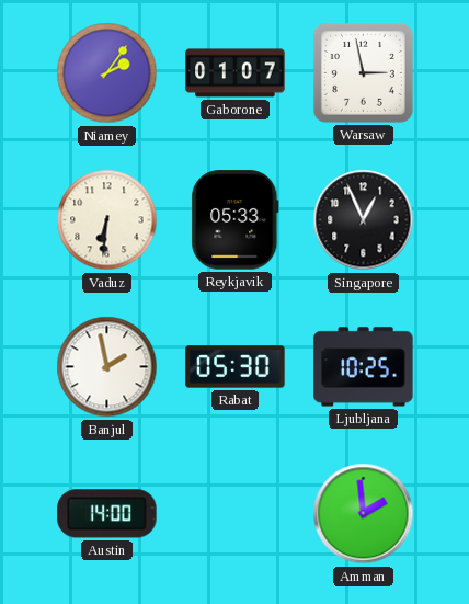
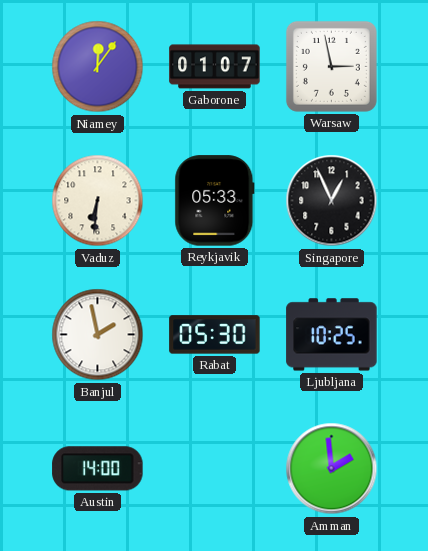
Niamey: 2:06 -> 12:06 (98, 67)
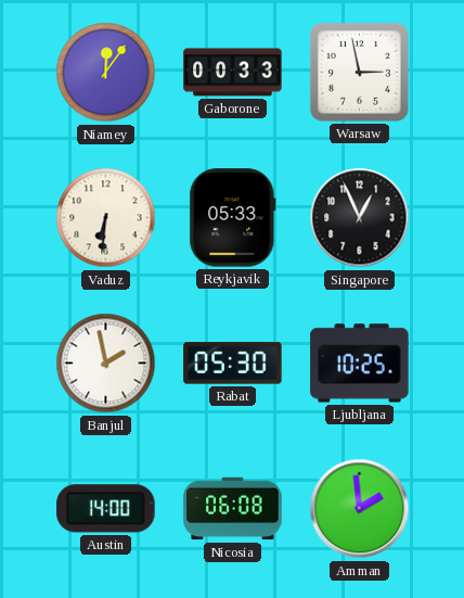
Gaborone: 01:07 -> 00:33 (233, 73)
Nicosia: none -> 06:08 (233, 509)
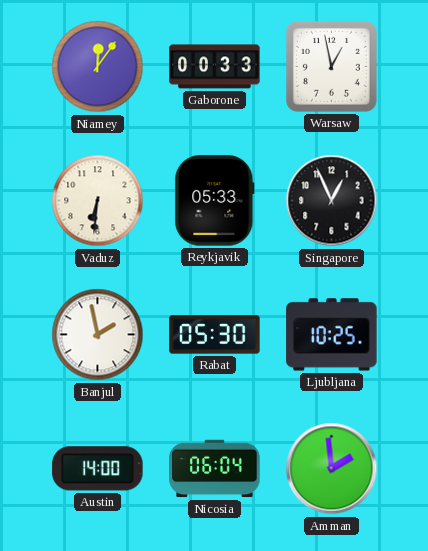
Warsaw: 2:58 -> 12:58 (331, 66)
Nicosia: 06:08 -> 06:04 (215, 469)
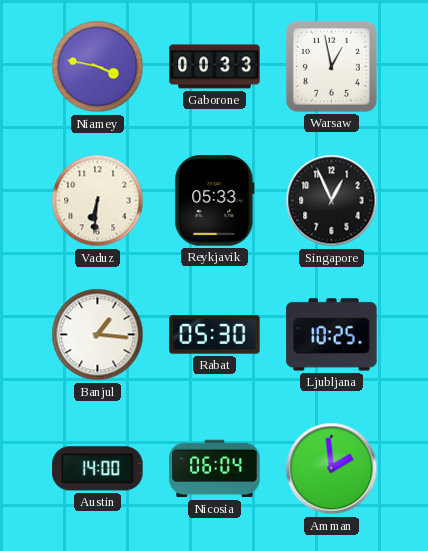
Niamey: 12:06 -> 3:47 (98, 67)
Banjul: 1:58 -> 1:16 (98, 335)
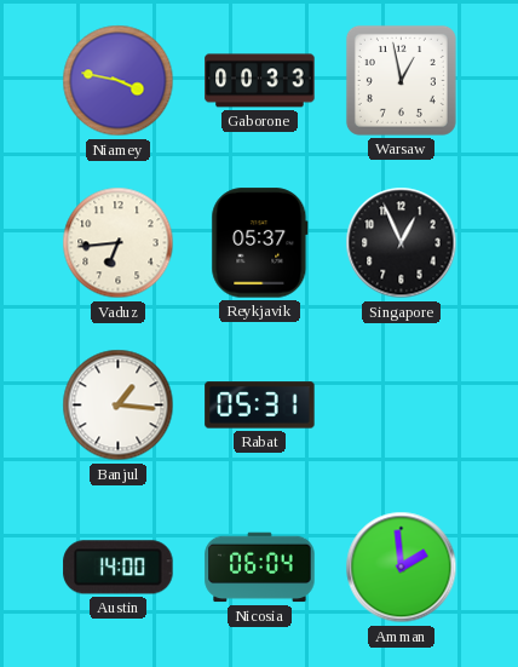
Vaduz: 6:31 -> 6:44 (119, 243)
Reykjavik: 05:33 -> 05:37 (260, 243)
Rabat: 05:30 -> 05:31 (260, 406)
Ljubljana: 10:25 -> none (332, 335)
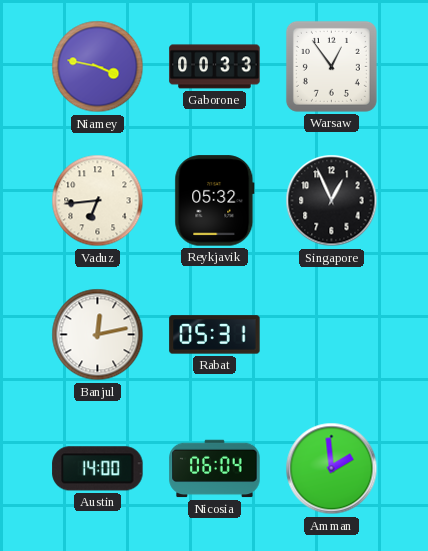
Warsaw: 12:58 -> 12:54 (331, 66)
Reykjavik: 05:37 -> 05:32 (215, 201)
Banjul: 1:16 -> 12:13 (98, 335)
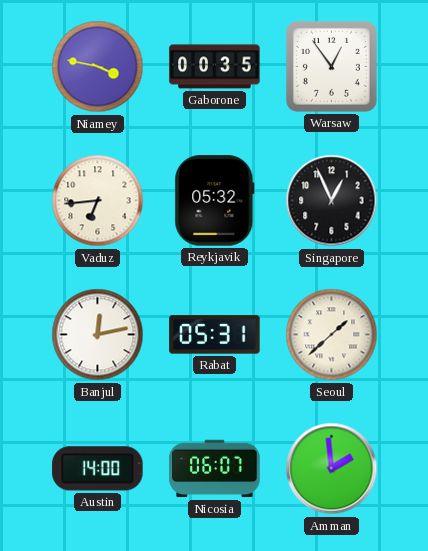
Gaborone: 00:33 -> 00:35 (215, 67)
Seoul: none -> 1:38 (332, 335)
Nicosia: 06:04 -> 06:07 (215, 469)
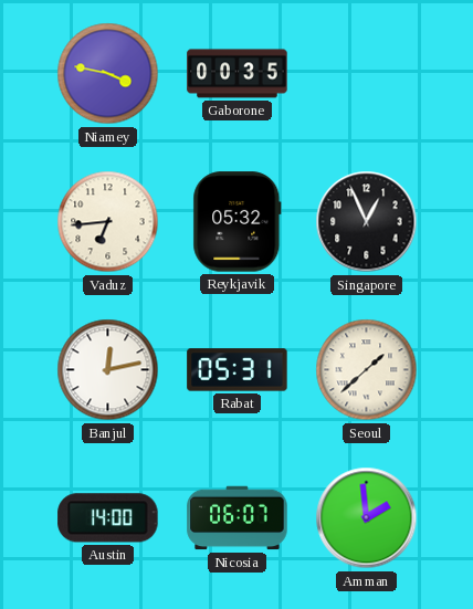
Warsaw: 12:54 -> none (331, 66)
